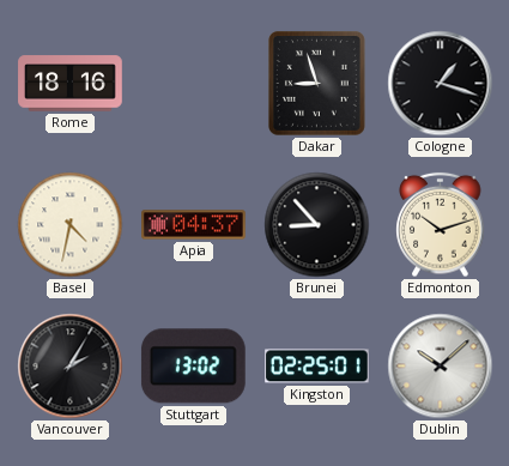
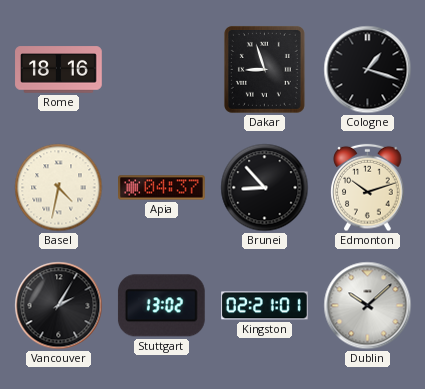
Kingston: 02:25 -> 02:21 (265, 306)
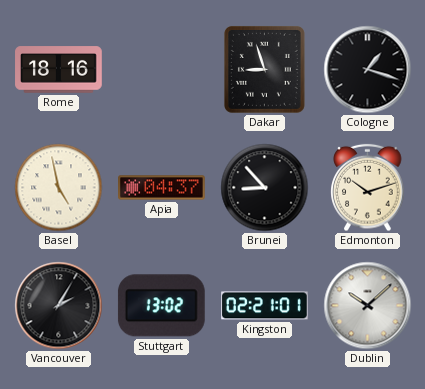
Basel: 4:32 -> 4:58 (59, 188)
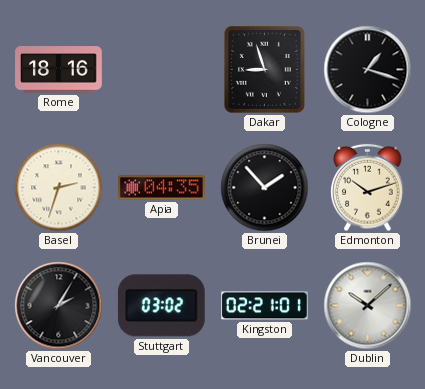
Basel: 4:58 -> 2:33 (59, 188)
Apia: 04:37 -> 04:35 (162, 188)
Brunei: 8:53 -> 1:53 (265, 188)
Stuttgart: 13:02 -> 03:02 (161, 306)
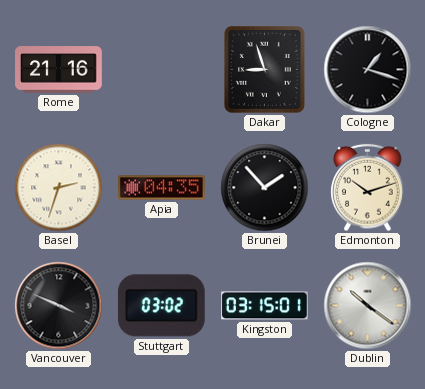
Rome: 18:16 -> 21:16 (59, 70)
Vancouver: 2:05 -> 3:49 (59, 306)
Kingston: 02:21 -> 03:15 (265, 306)
Dublin: 10:08 -> 10:21 (368, 306)
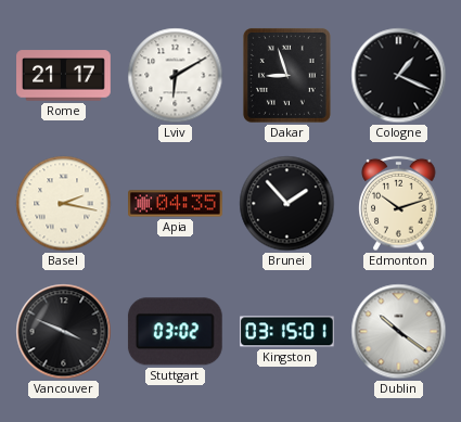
Rome: 21:16 -> 21:17 (64, 76)
Lviv: none -> 6:10 (176, 76)
Cologne: 1:18 -> 1:19 (399, 76)
Basel: 2:33 -> 2:17 (64, 204)
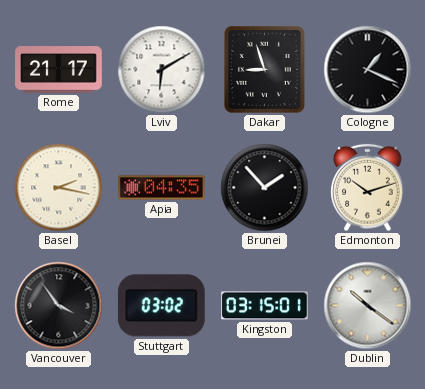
Vancouver: 3:49 -> 3:54 (59, 306)
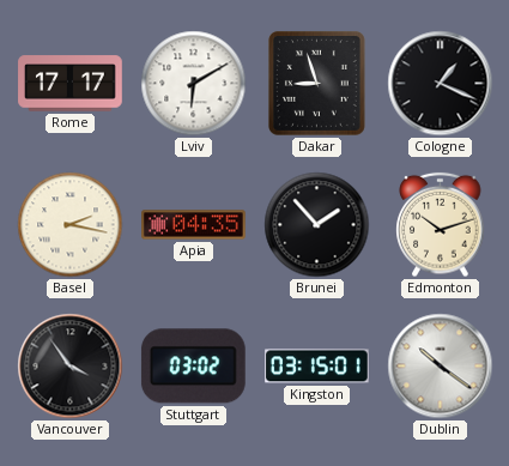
Rome: 21:17 -> 17:17 (71, 84)
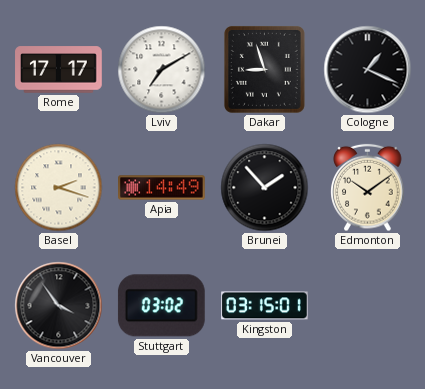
Lviv: 6:10 -> 7:10 (162, 70)
Basel: 2:17 -> 2:18 (59, 188)
Apia: 04:35 -> 14:49 (162, 188)
Edmonton: 10:12 -> 10:09 (368, 188)
Dublin: 10:21 -> none (441, 367)
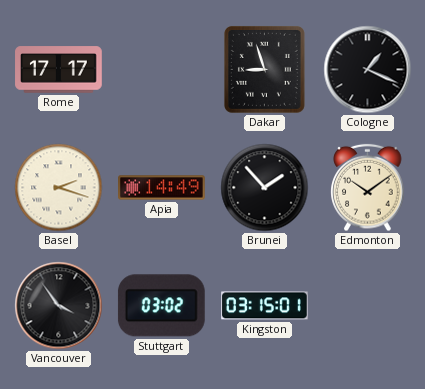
Lviv: 7:10 -> none (162, 70)
